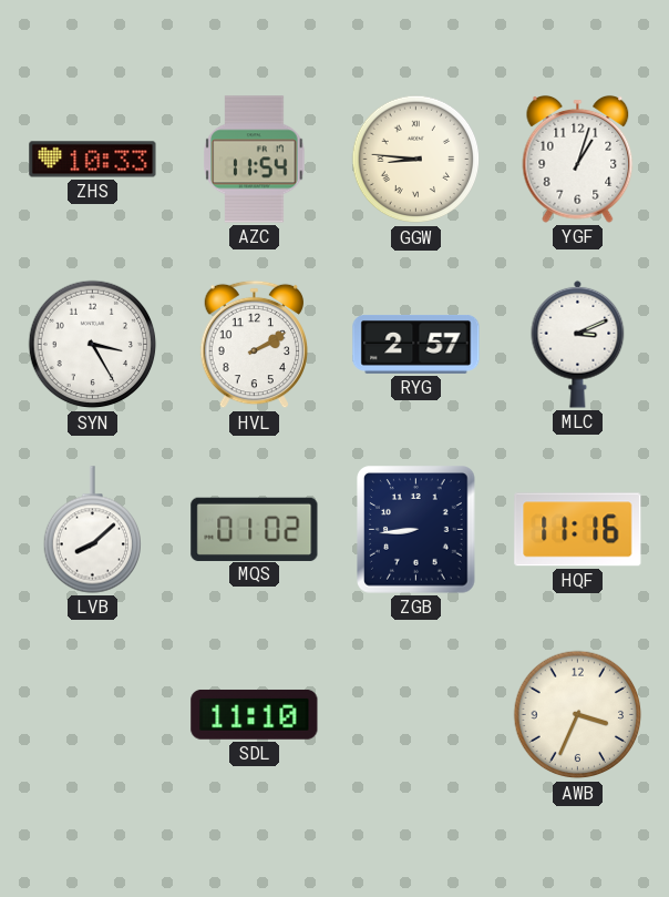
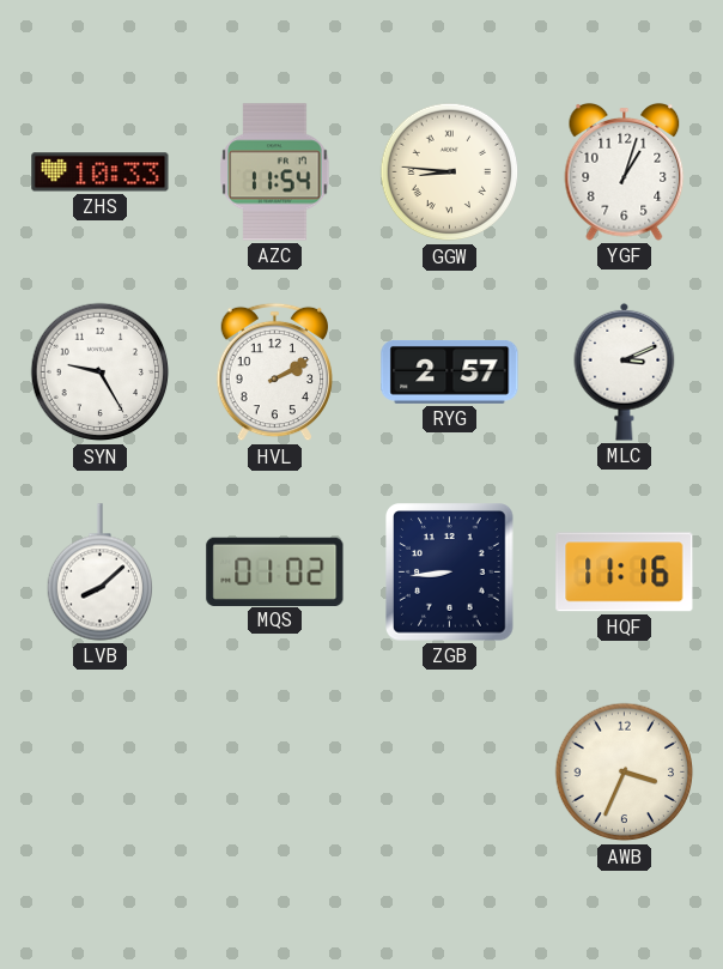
SYN: 3:25 -> 9:25 (101, 373)
SDL: 11:10 -> none (255, 714)
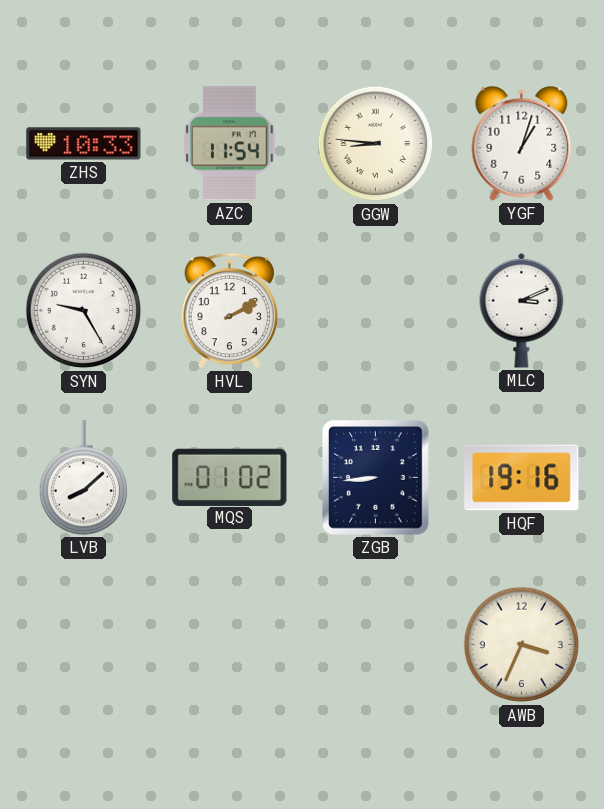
RYG: 2:57 -> none (450, 373)
HQF: 11:16 -> 19:16 (522, 478)
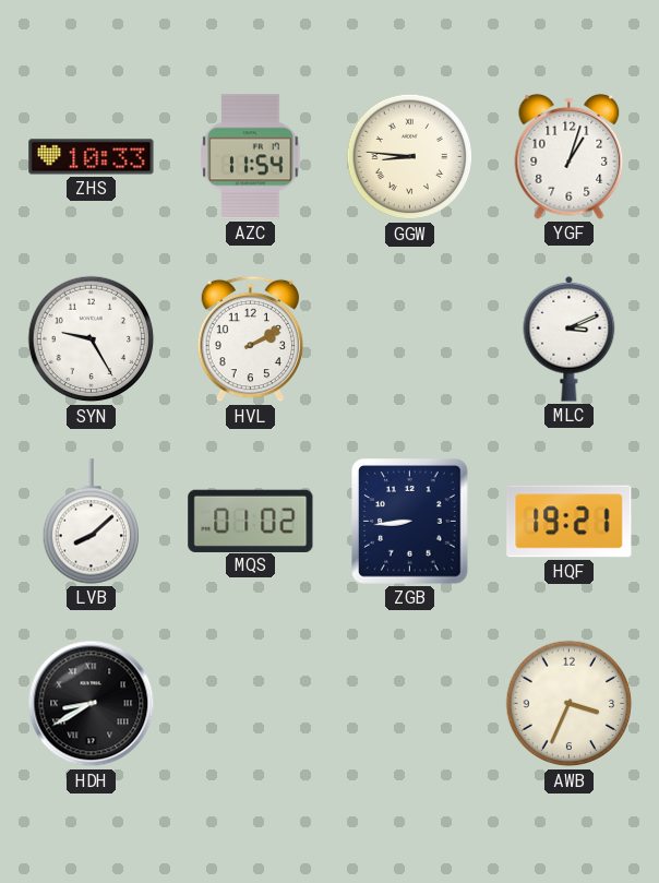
HQF: 19:16 -> 19:21 (570, 522)
HDH: none -> 8:40 (92, 704)
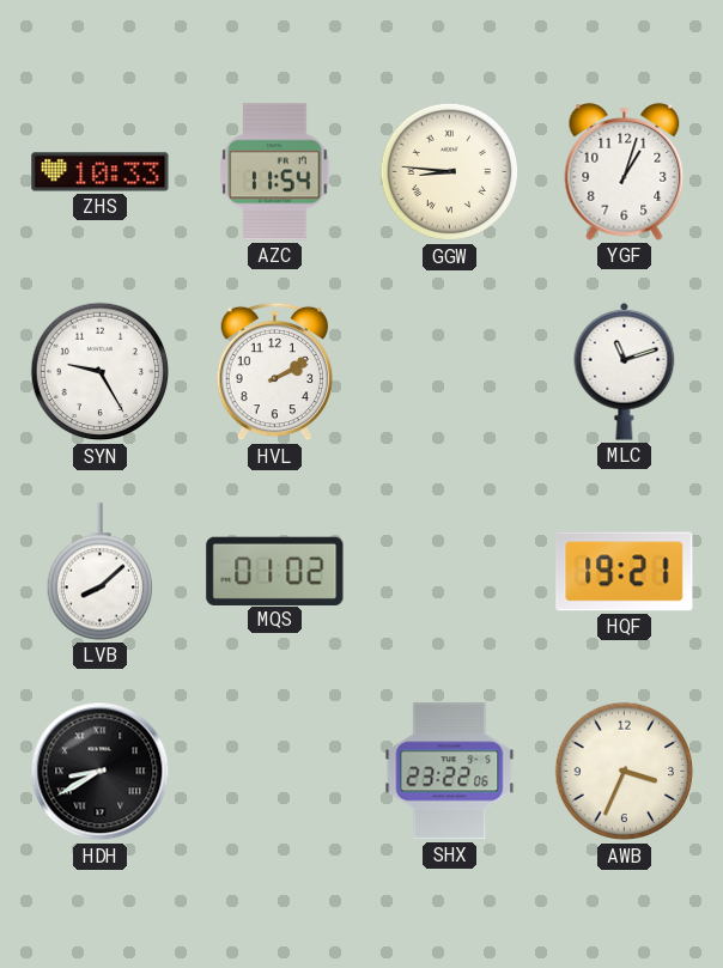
MLC: 3:11 -> 11:12 (625, 371)
ZGB: 8:44 -> none (410, 522)
SHX: none -> 23:22 (450, 772)
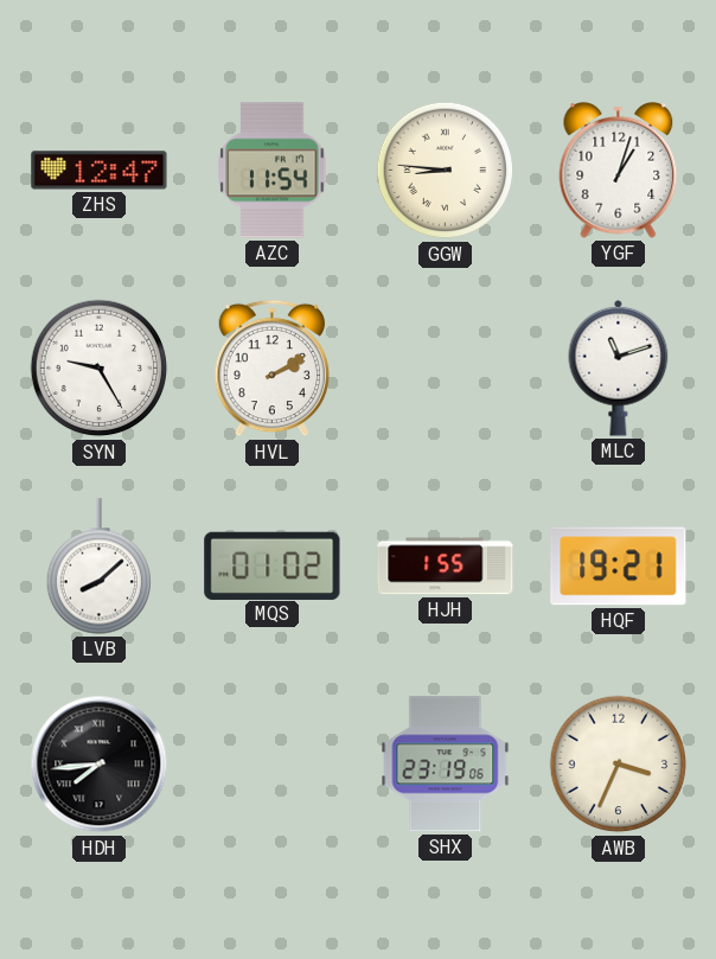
ZHS: 10:33 -> 12:47 (100, 171)
HJH: none -> 1:55 (446, 567)
HDH: 8:40 -> 7:44 (100, 765)
SHX: 23:22 -> 23:19 (446, 765)
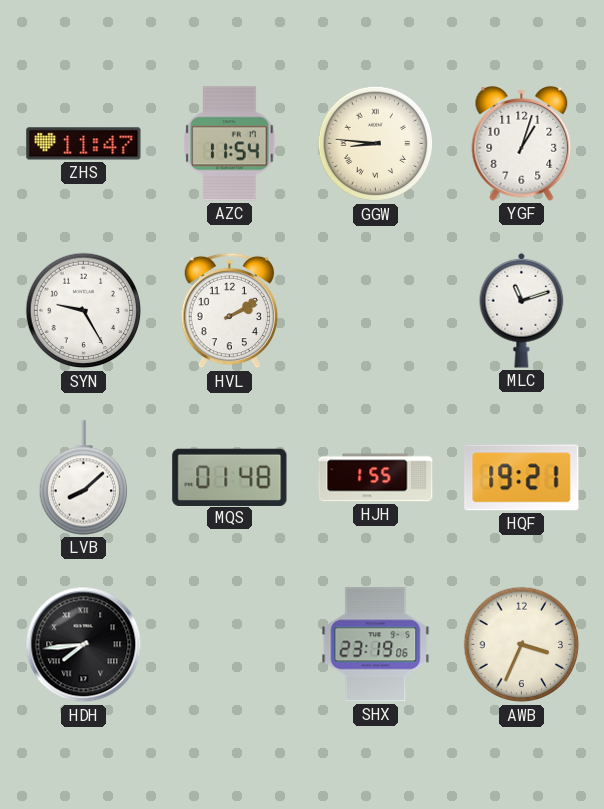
ZHS: 12:47 -> 11:47 (84, 144)
MQS: 01:02 -> 01:48 (230, 477)
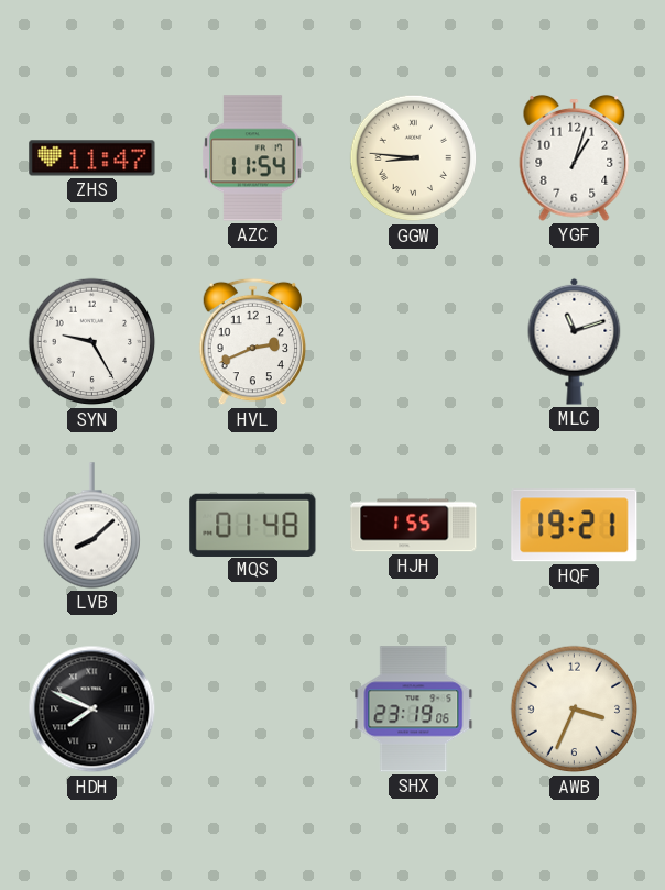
HVL: 2:10 -> 2:41 (253, 342)
HDH: 7:44 -> 7:49 (92, 710)
